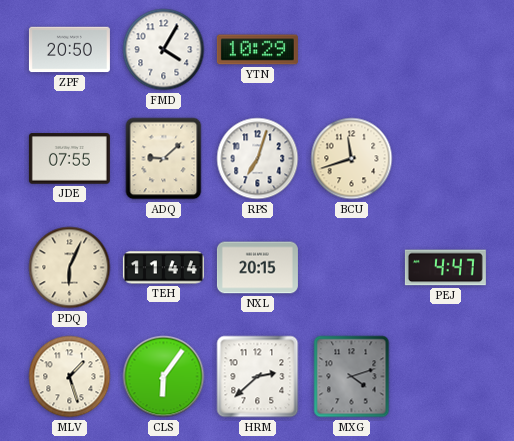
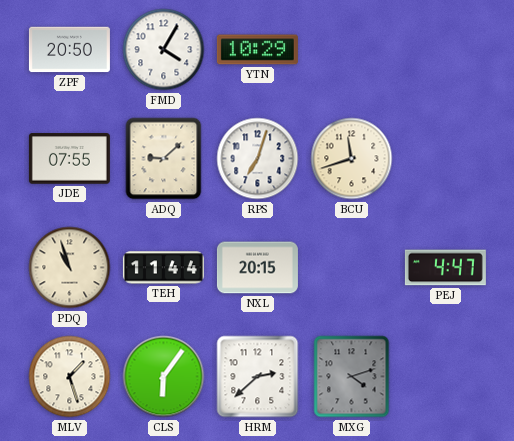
PDQ: 6:04 -> 10:57 (70, 268)
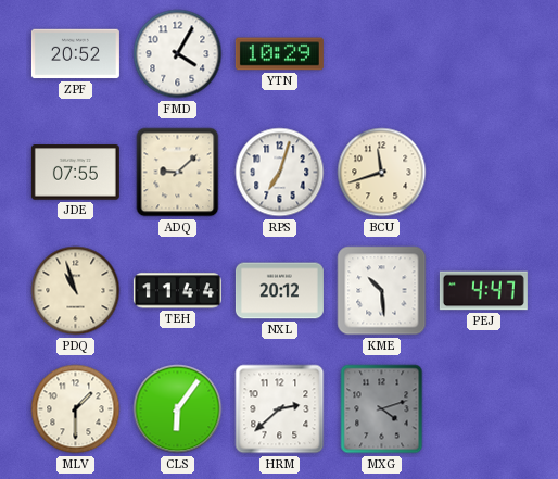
ZPF: 20:50 -> 20:52 (75, 54)
NXL: 20:15 -> 20:12 (279, 291)
KME: none -> 10:29 (382, 291)
MLV: 1:27 -> 1:30 (76, 409)
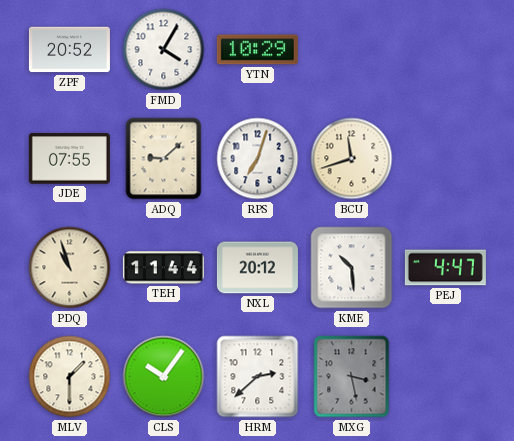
CLS: 6:06 -> 10:06 (164, 377)
MXG: 4:12 -> 3:28 (352, 377)
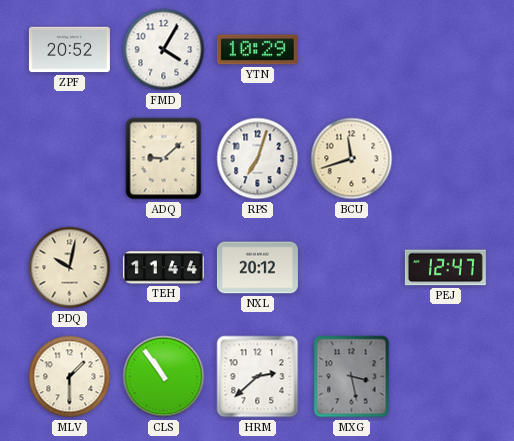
JDE: 07:55 -> none (69, 159)
PDQ: 10:57 -> 10:02 (70, 268)
KME: 10:29 -> none (352, 268)
PEJ: 4:47 -> 12:47 (445, 268)
CLS: 10:06 -> 10:54 (164, 377)
